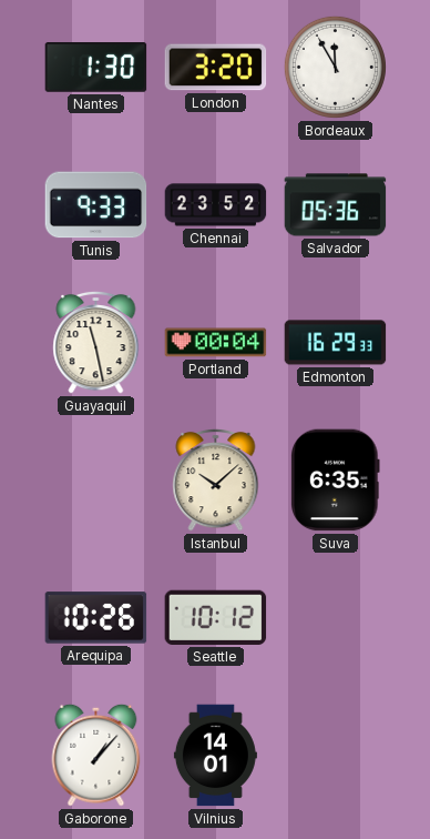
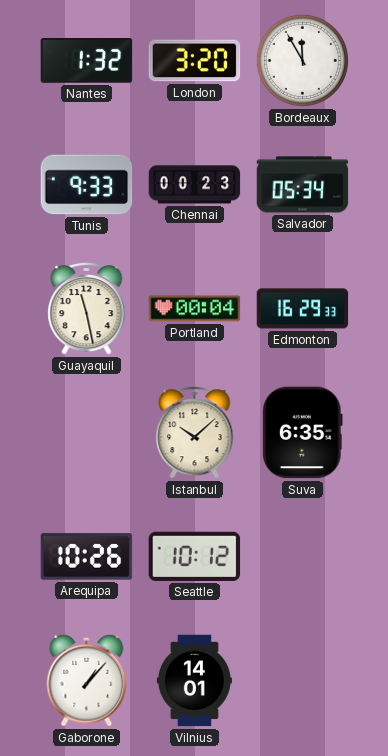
Nantes: 1:30 -> 1:32 (87, 61)
Chennai: 23:52 -> 00:23 (195, 185)
Salvador: 05:36 -> 05:34 (303, 185)
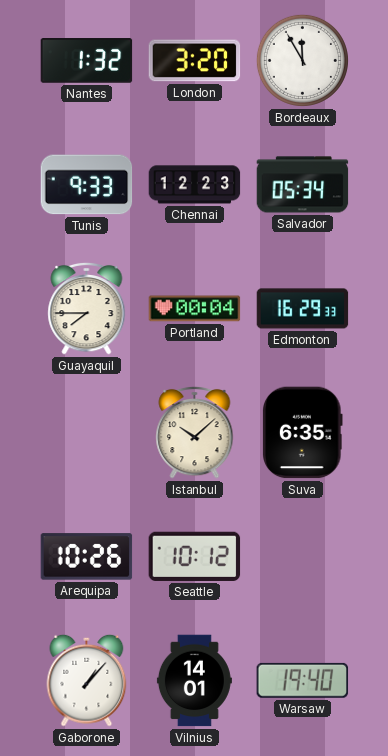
Chennai: 00:23 -> 12:23 (195, 185)
Guayaquil: 11:28 -> 7:45 (87, 308)
Warsaw: none -> 19:40 (303, 680)
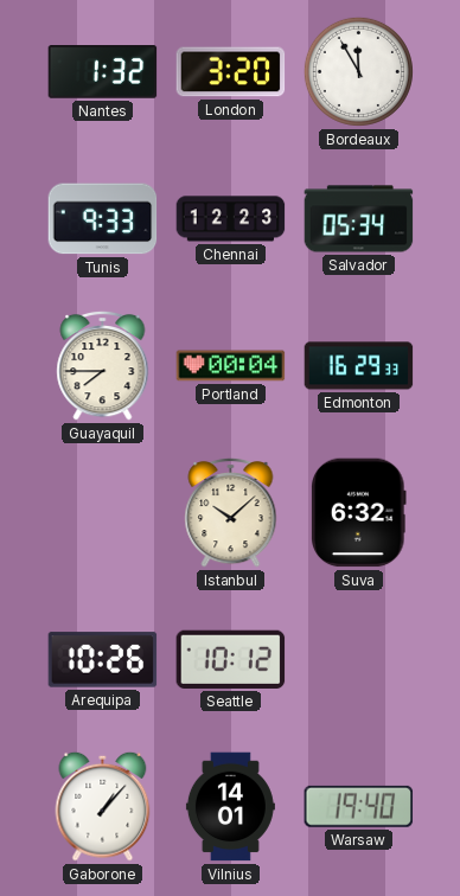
Suva: 6:35 -> 6:32 (359, 513)
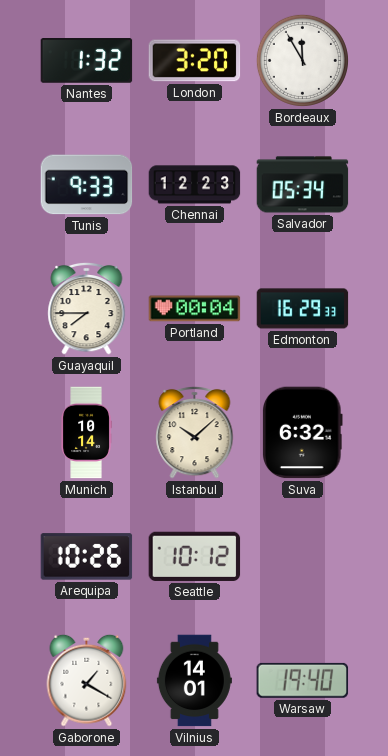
Munich: none -> 10:14 (86, 433)
Gaborone: 1:07 -> 1:20 (87, 680)
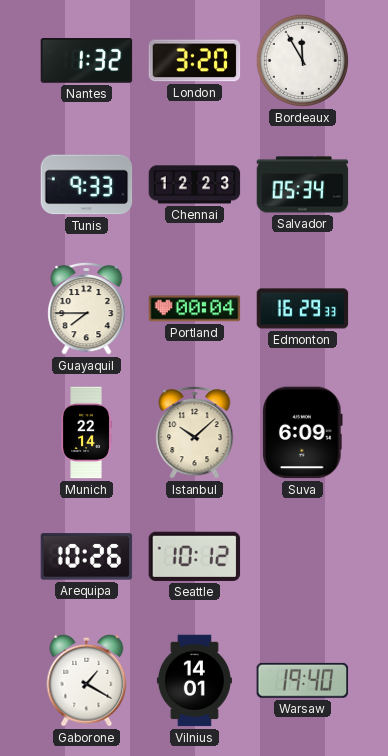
Munich: 10:14 -> 22:14 (86, 433)
Suva: 6:32 -> 6:09 (303, 433)
